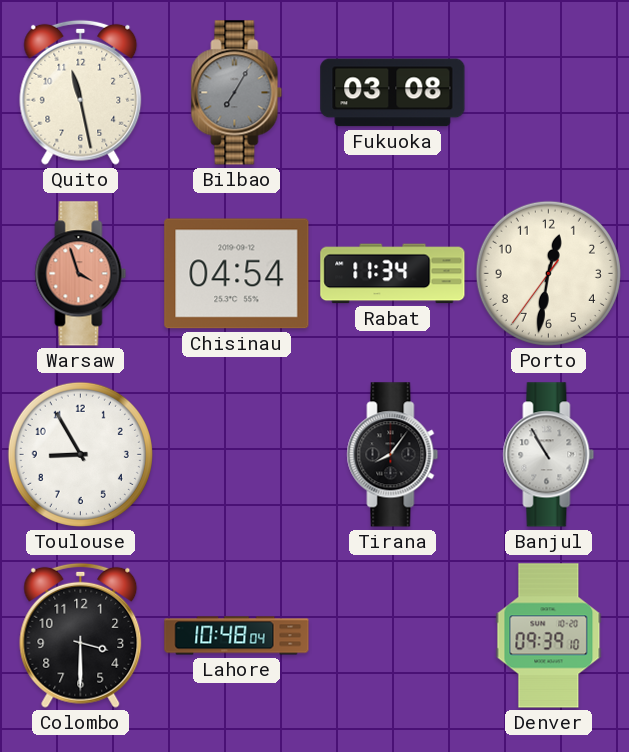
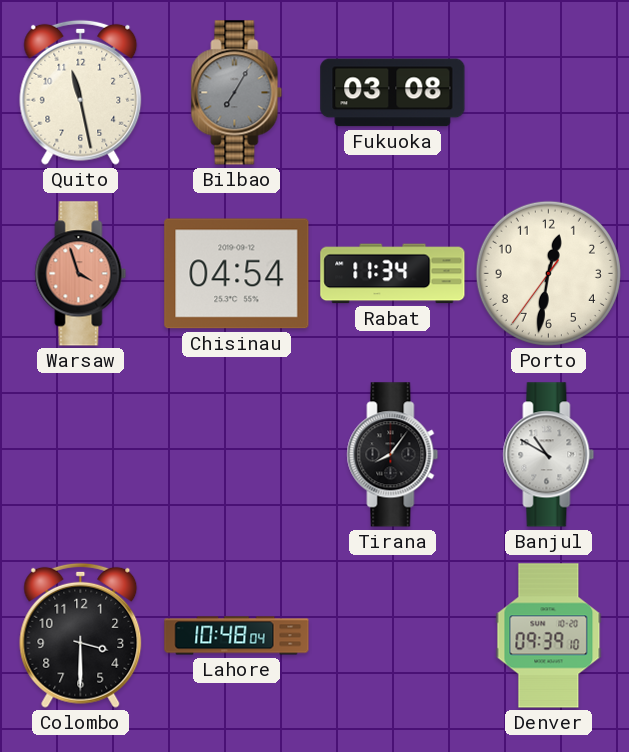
Toulouse: 8:55 -> none (80, 454)
Banjul: 10:55 -> 10:50 (549, 455)
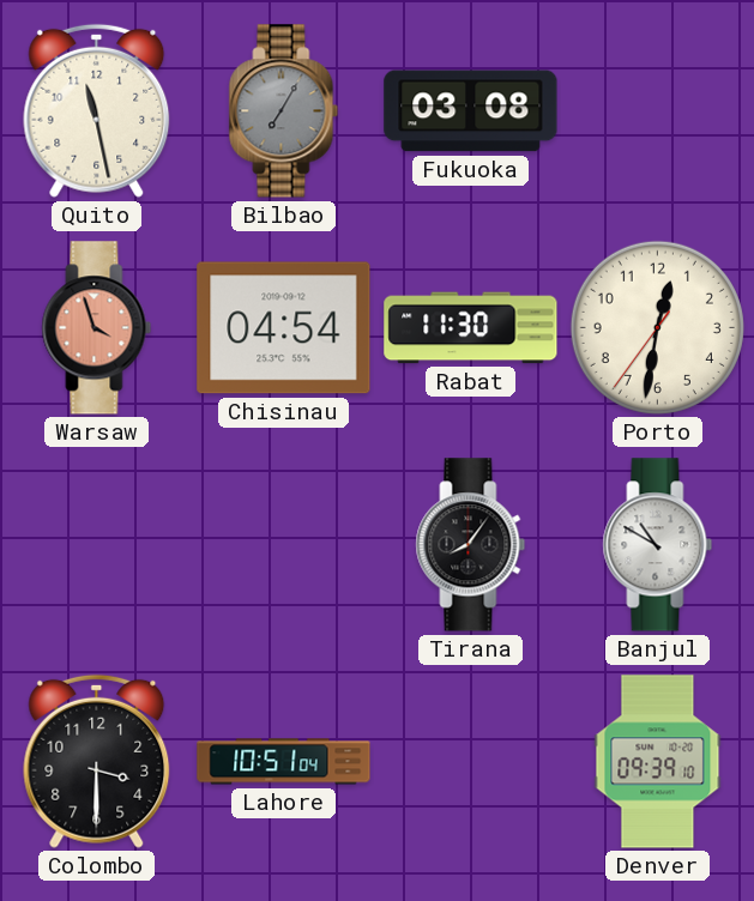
Rabat: 11:34 -> 11:30 (471, 328)
Lahore: 10:48 -> 10:51 (284, 762)
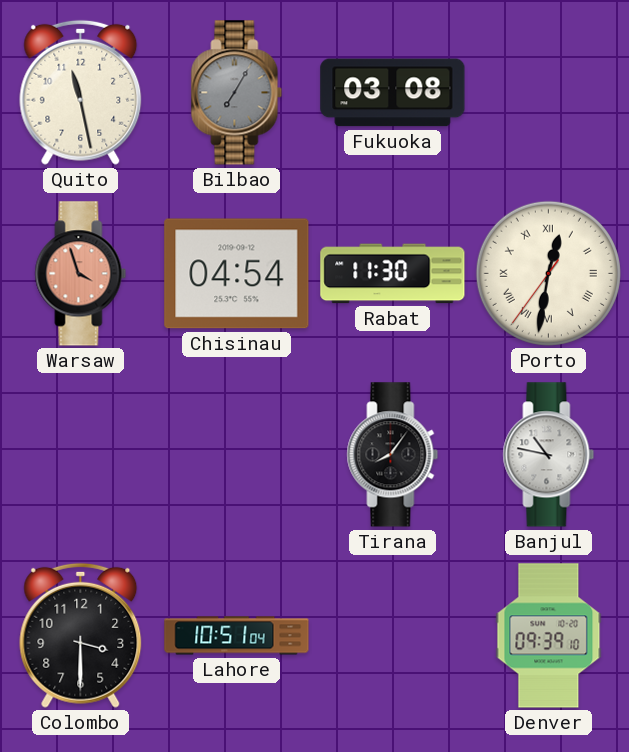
Porto numerals: Arabic -> Roman (548, 273)
Banjul: 10:50 -> 10:47 (549, 455)
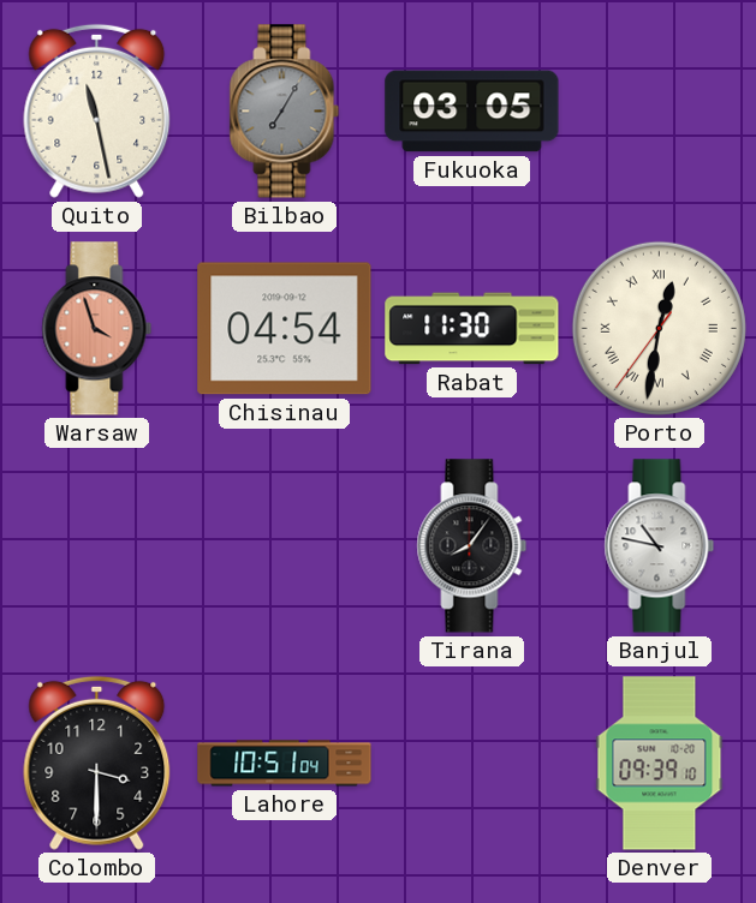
Fukuoka: 03:08 -> 03:05 (472, 112)
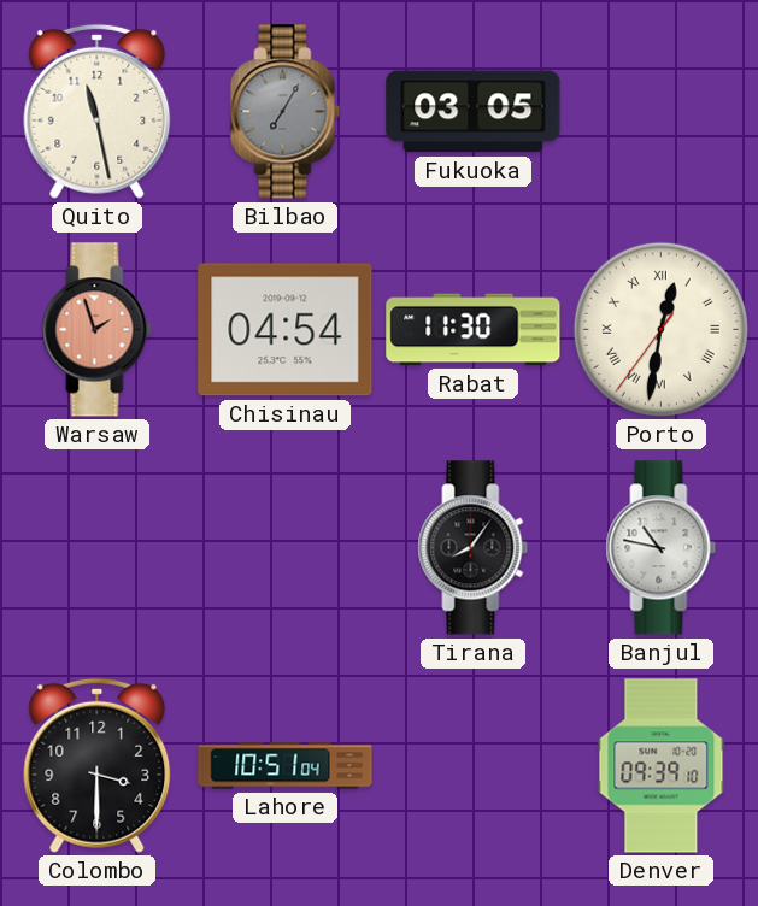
Warsaw: 3:57 -> 1:57 (98, 330)
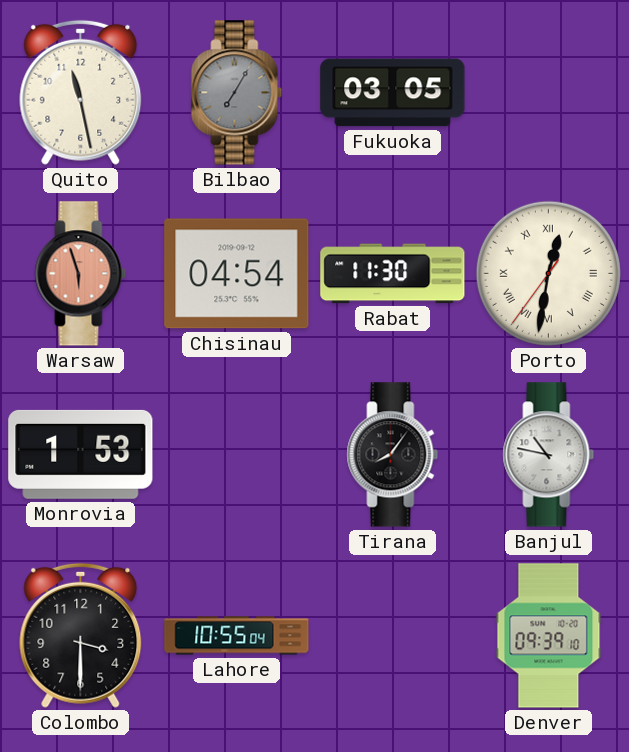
Warsaw: 1:57 -> 5:57 (81, 274)
Monrovia: none -> 1:53 (81, 454)
Lahore: 10:51 -> 10:55 (237, 636)
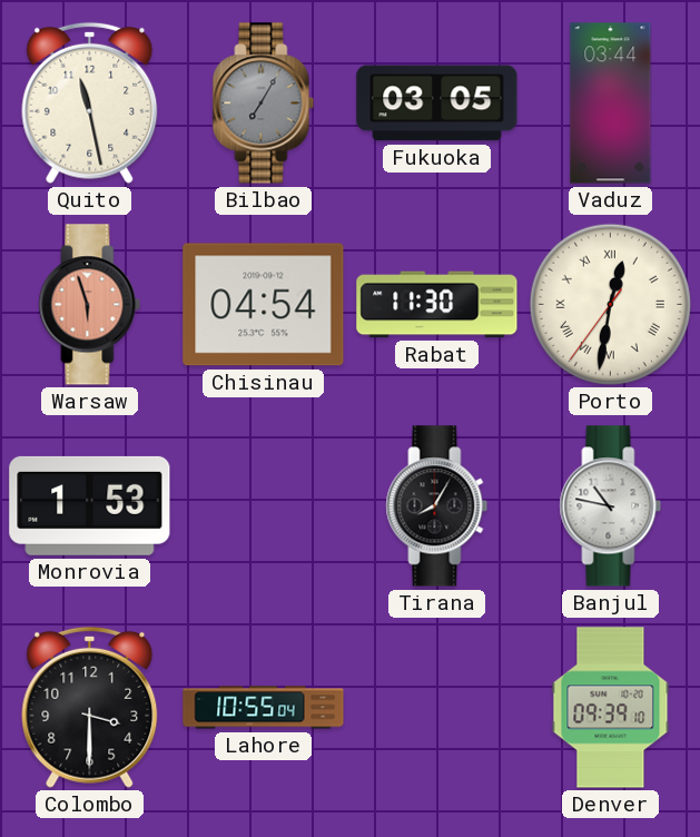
Vaduz: none -> 03:44 (611, 104)
Tirana: 8:06 -> 8:05 (437, 506)
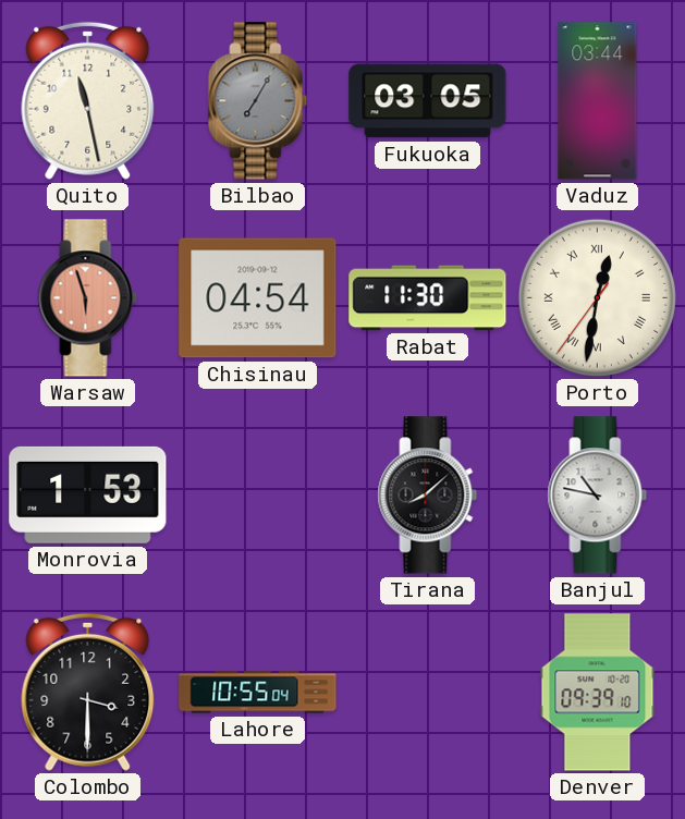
Tirana: 8:05 -> 8:08 (428, 496)
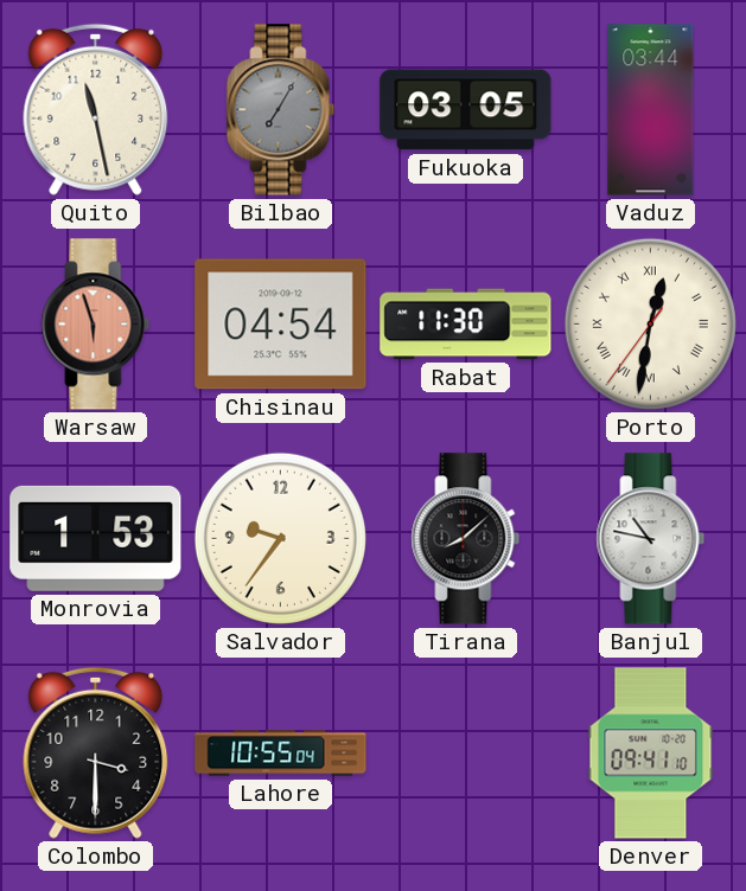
Salvador: none -> 9:36 (280, 538)
Denver: 09:39 -> 09:41 (651, 754)
